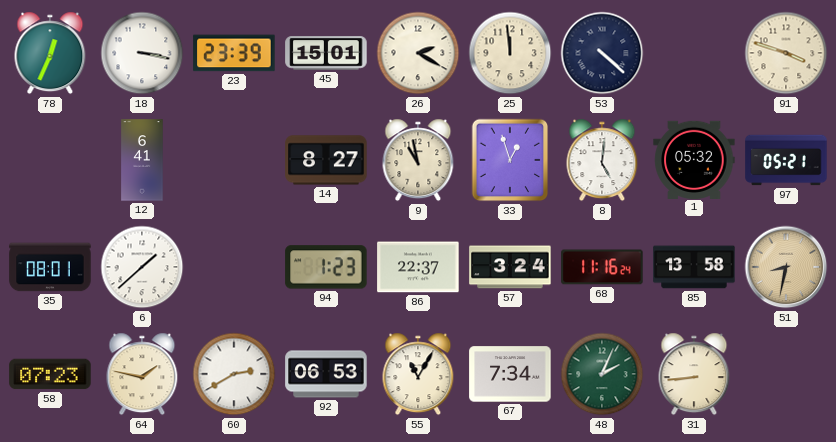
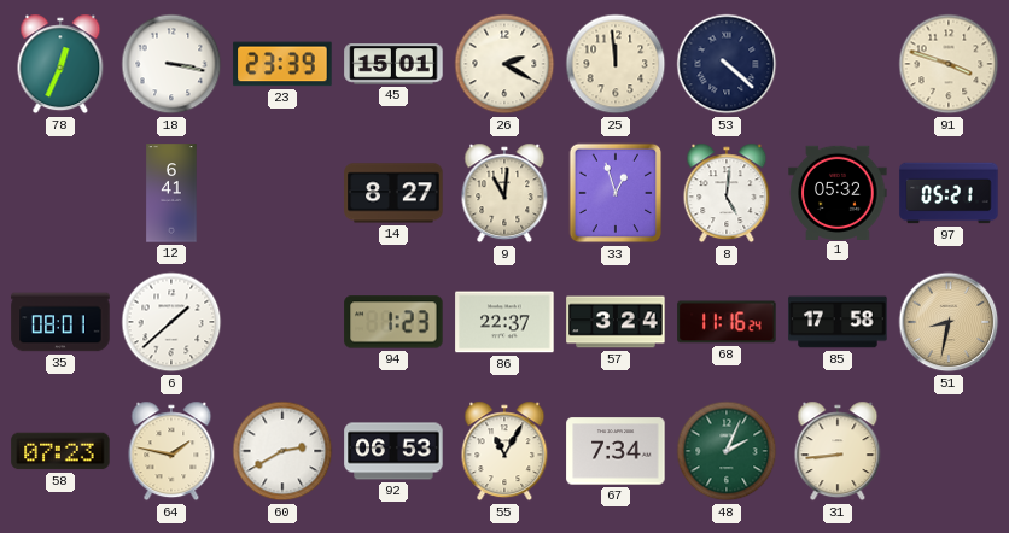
9: 10:58 -> 11:01 (505, 193)
85: 13:58 -> 17:58 (838, 322)
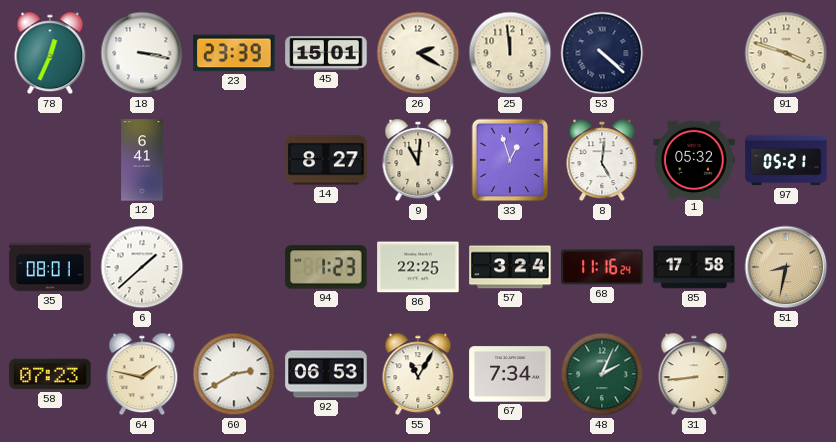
86: 22:37 -> 22:25 (418, 267)
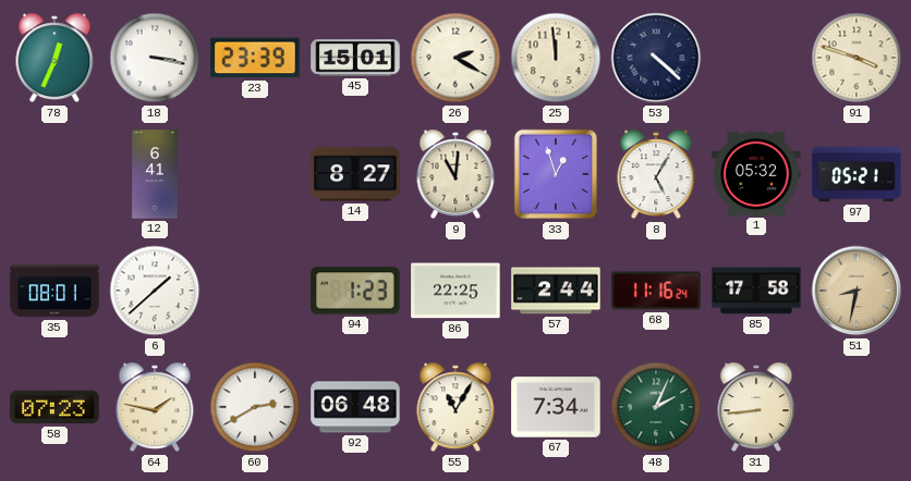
8: 5:01 -> 5:05 (656, 174)
57: 3:24 -> 2:44 (556, 291)
92: 06:53 -> 06:48 (355, 407)
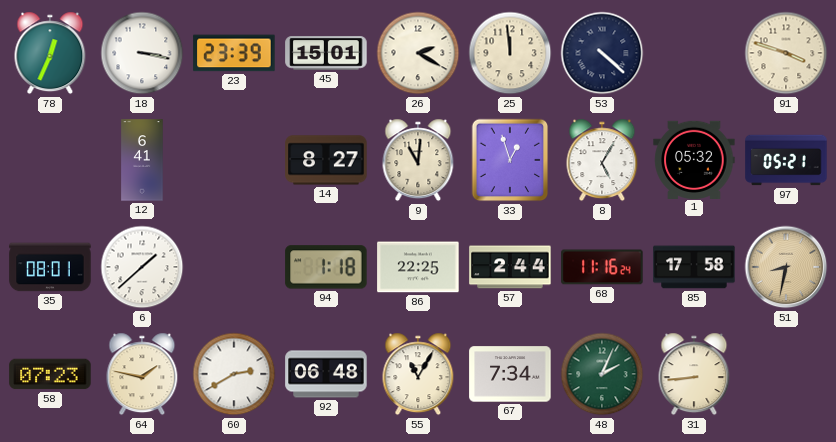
94: 1:23 -> 1:18 (326, 267)
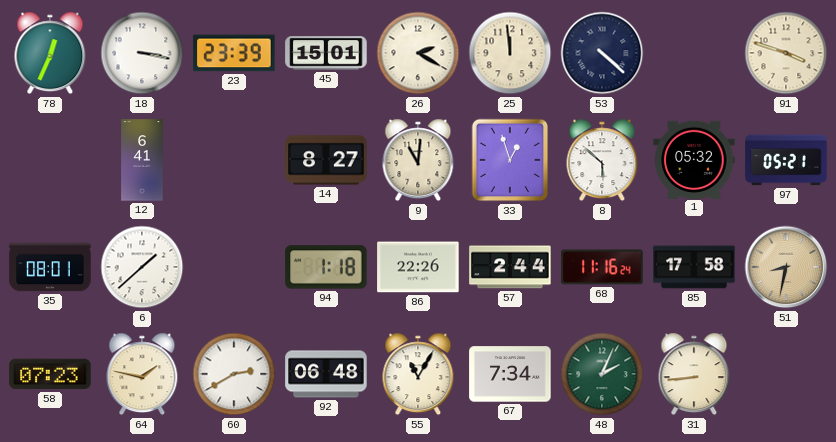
8: 5:05 -> 5:52 (602, 160)
86: 22:25 -> 22:26 (418, 267)
